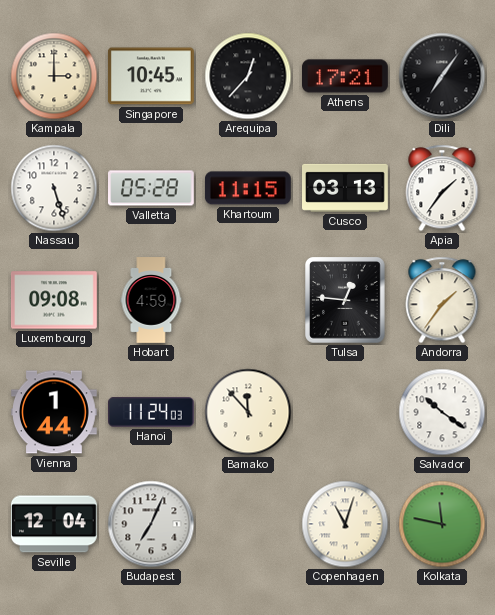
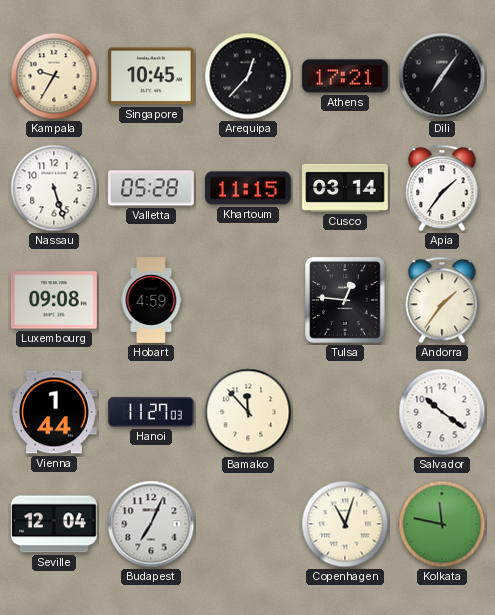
Kampala: 3:00 -> 9:35 (54, 76)
Cusco: 03:13 -> 03:14 (346, 188)
Hanoi: 11:24 -> 11:27 (152, 412)
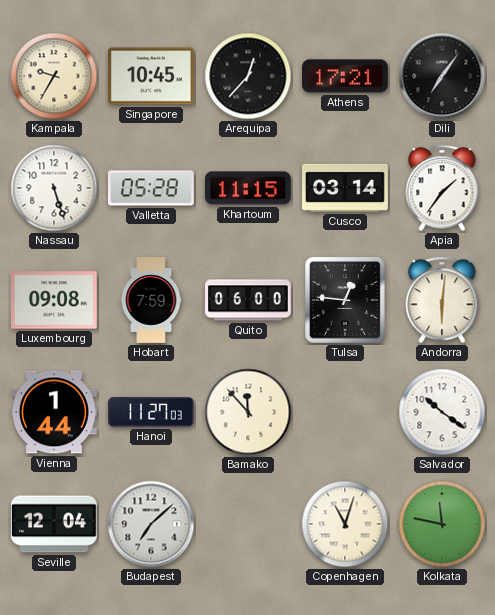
Hobart: 4:59 -> 7:59 (151, 300)
Quito: none -> 06:00 (249, 300)
Andorra: 1:36 -> 6:01 (442, 300)
Budapest: 7:04 -> 7:08 (151, 524)
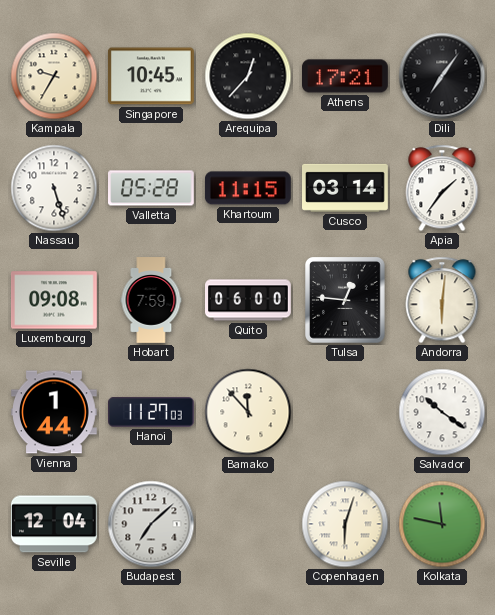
Copenhagen: 11:03 -> 6:03 (345, 524)
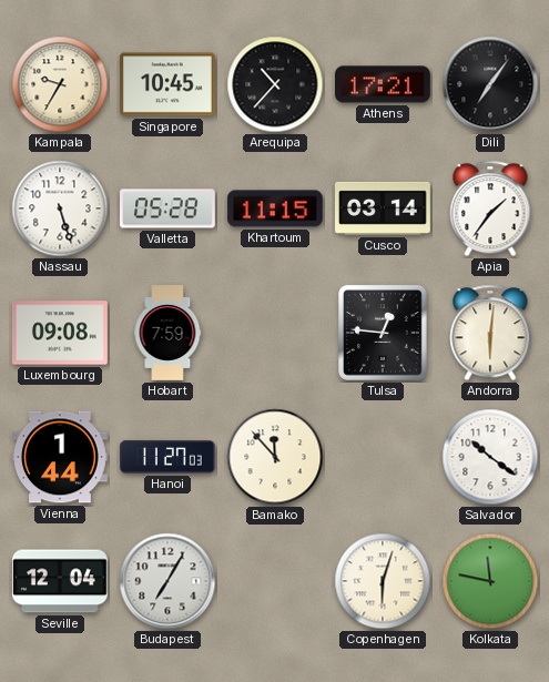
Arequipa: 12:37 -> 10:37 (275, 84)
Quito: 06:00 -> none (249, 300)
Budapest: 7:08 -> 7:05 (167, 581)
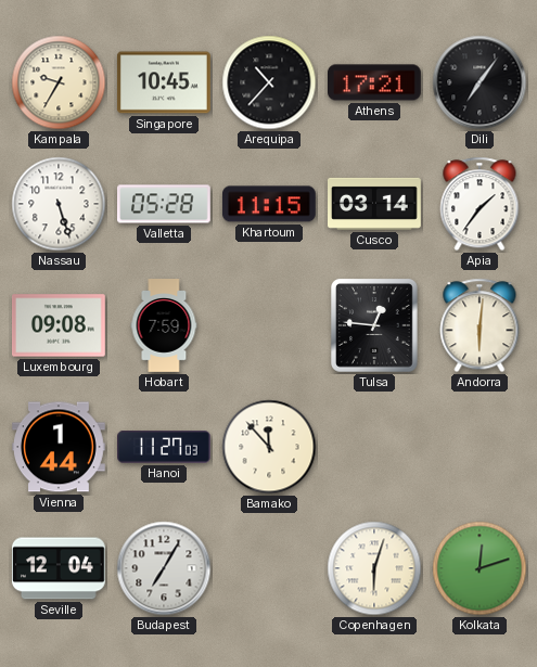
Salvador: 10:21 -> none (490, 457)
Kolkata: 11:47 -> 12:12 (480, 568)
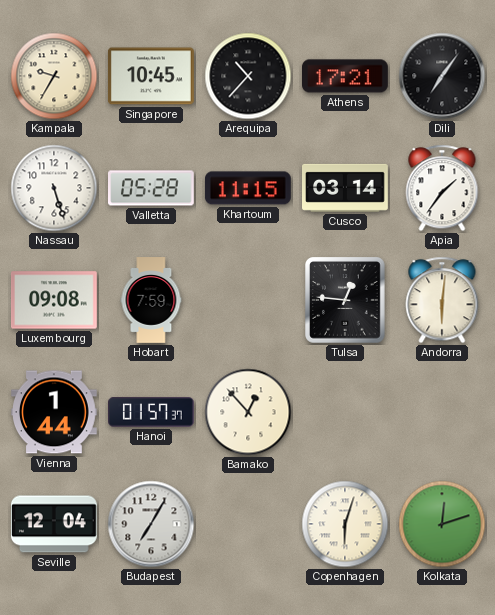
Hanoi: 11:27 -> 01:57 (152, 412)
Bamako: 11:53 -> 12:53 (248, 412)
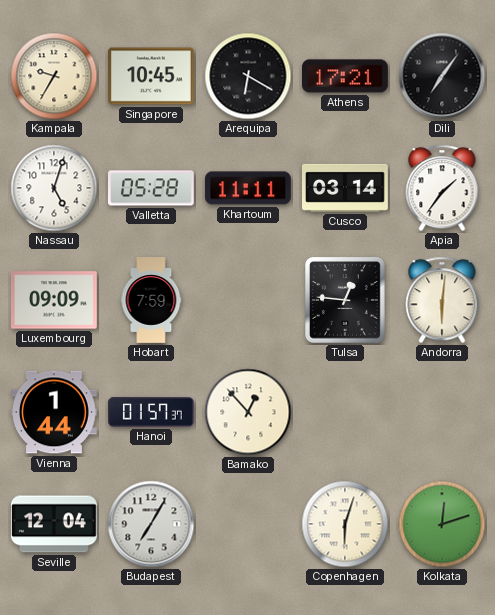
Arequipa: 10:37 -> 6:20 (248, 76)
Nassau: 5:27 -> 5:03 (54, 188)
Khartoum: 11:15 -> 11:11 (248, 188)
Luxembourg: 09:08 -> 09:09 (55, 300)
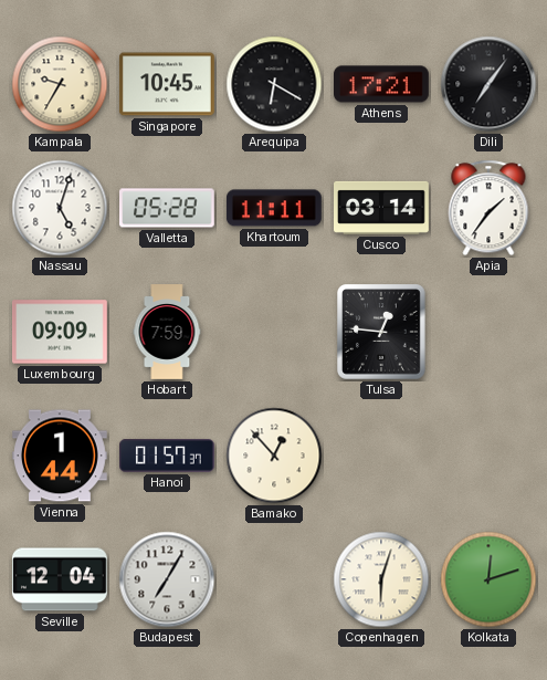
Andorra: 6:01 -> none (442, 300)
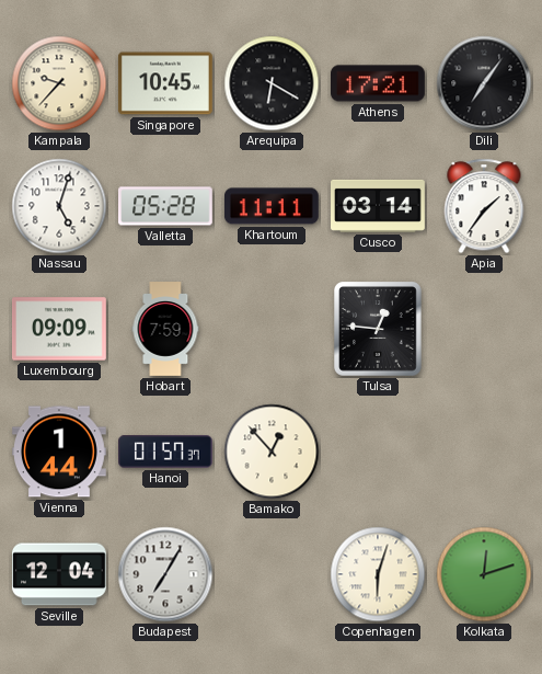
Kampala: 9:35 -> 9:37 (59, 83)
